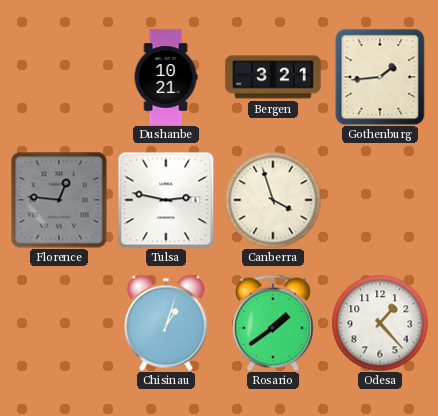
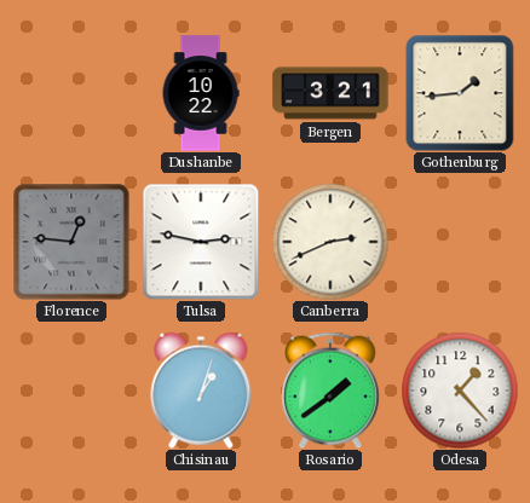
Dushanbe: 10:21 -> 10:22 (201, 93)
Canberra: 3:57 -> 2:41 (330, 242)
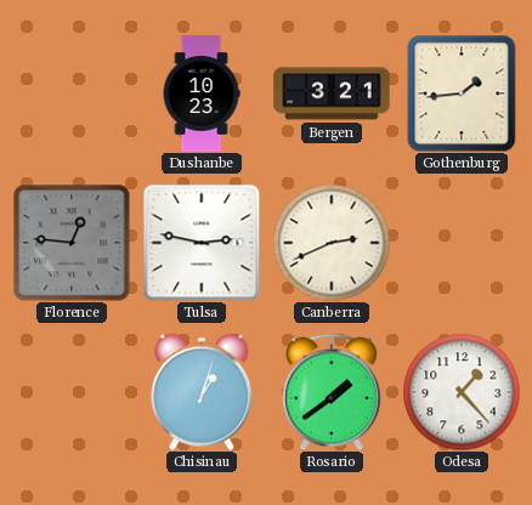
Dushanbe: 10:22 -> 10:23 (202, 93)
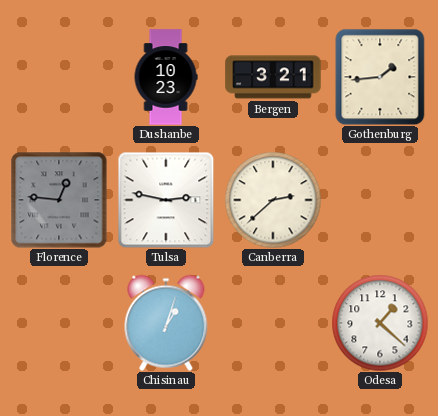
Canberra: 2:41 -> 2:38 (273, 200)
Rosario: 1:39 -> none (333, 392)
Odesa: 1:23 -> 1:22 (380, 323)
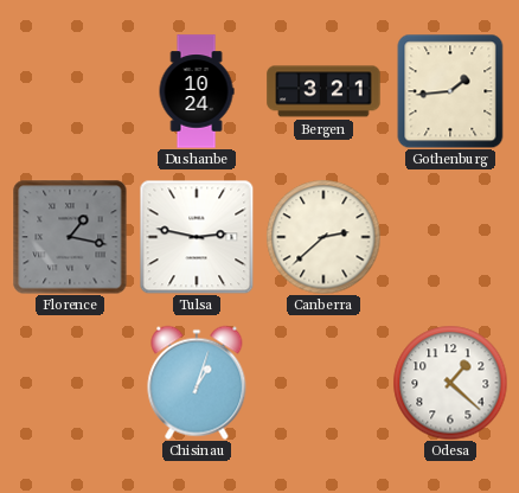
Dushanbe: 10:23 -> 10:24 (197, 91)
Florence: 12:46 -> 1:17 (70, 237)
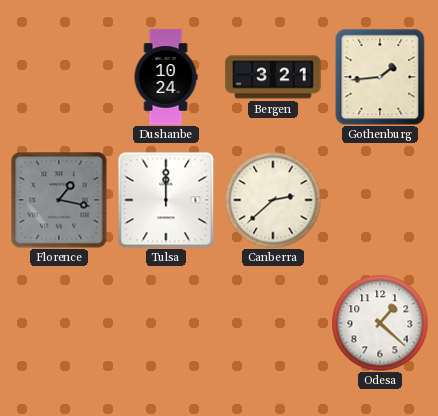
Tulsa: 2:47 -> 12:00 (166, 200)
Chisinau: 1:03 -> none (197, 383)
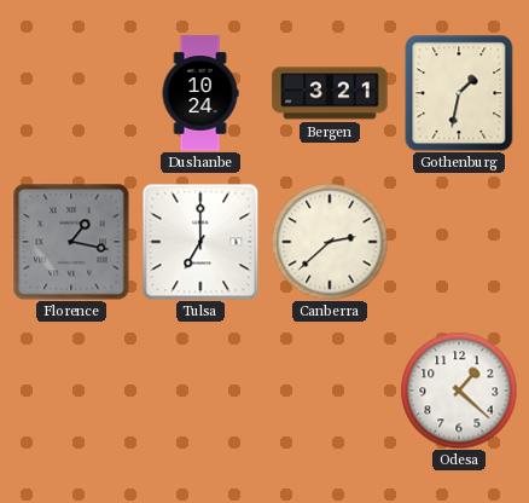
Gothenburg: 1:44 -> 1:32 (459, 93)
Tulsa: 12:00 -> 7:00 (200, 242)
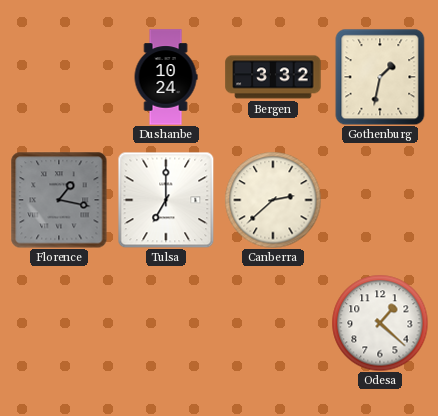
Bergen: 3:21 -> 3:32 (273, 77)
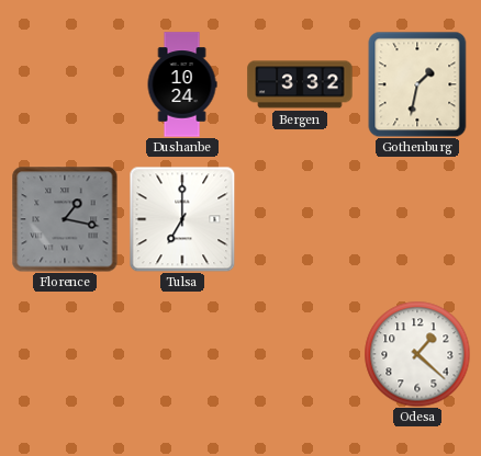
Canberra: 2:38 -> none (273, 200)
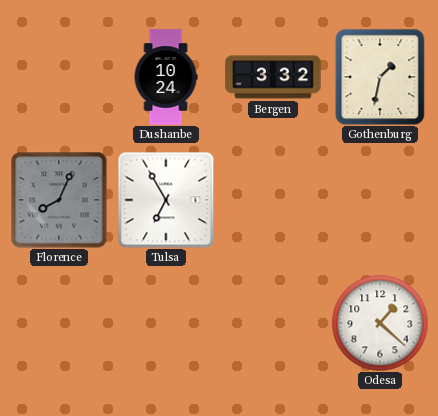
Florence: 1:17 -> 8:04 (59, 200)
Tulsa: 7:00 -> 6:55 (166, 200)
